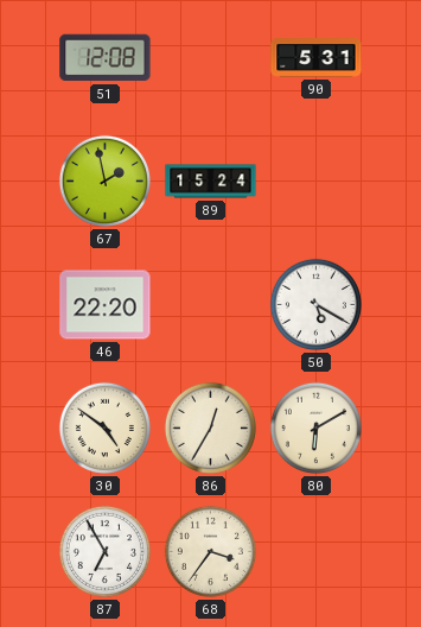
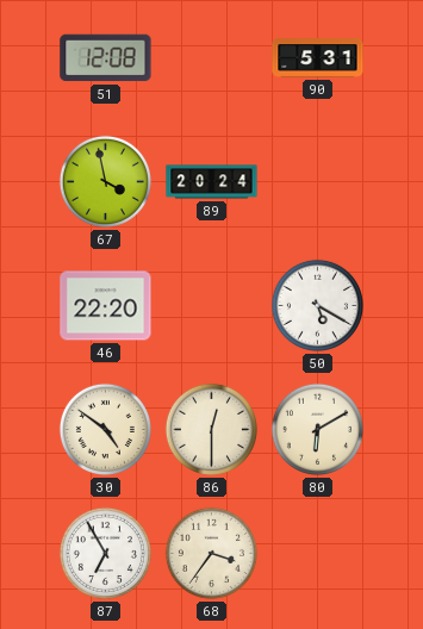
67: 1:58 -> 3:58 (105, 181)
89: 15:24 -> 20:24 (212, 182)
86: 12:35 -> 12:30 (211, 429)
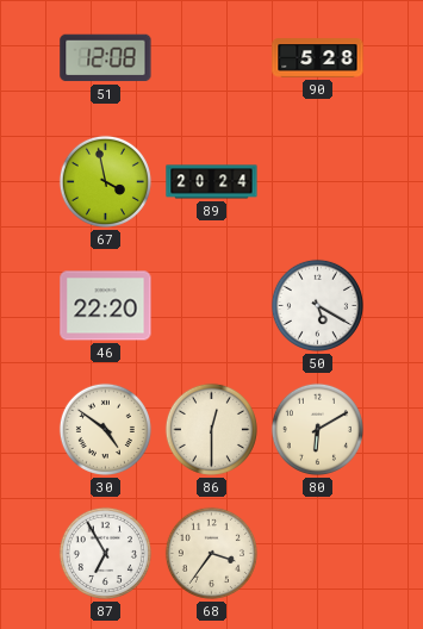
90: 5:31 -> 5:28 (318, 58)
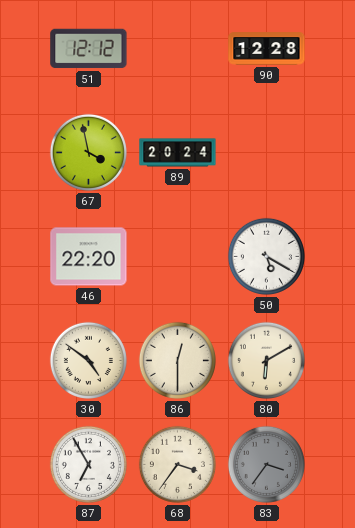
51: 12:08 -> 12:12 (89, 49)
90: 5:28 -> 12:28 (267, 49)
83: none -> 3:36 (266, 464)
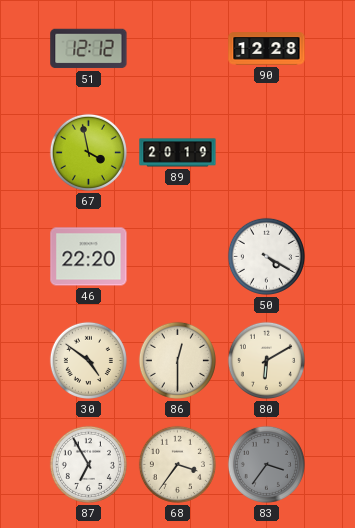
89: 20:24 -> 20:19 (178, 153)
50: 5:20 -> 4:20 (266, 256)
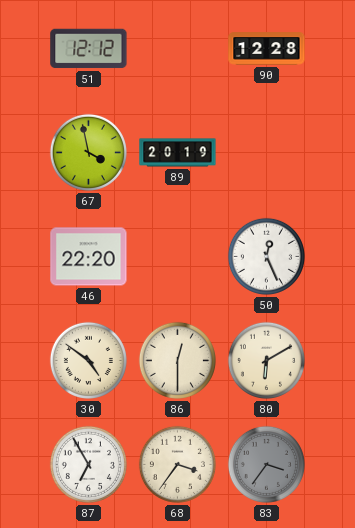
50: 4:20 -> 12:26 (266, 256)
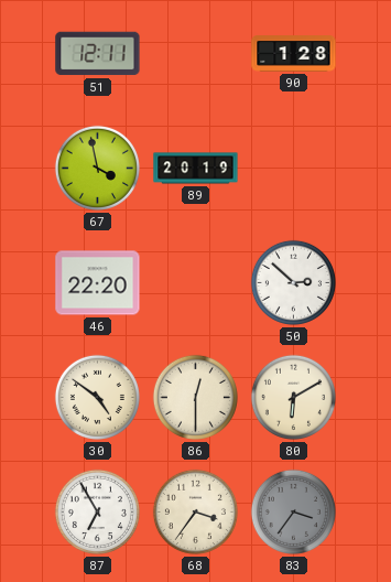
51: 12:12 -> 12:11 (98, 54)
90: 12:28 -> 1:28 (294, 54)
50: 12:26 -> 2:52 (293, 282)
